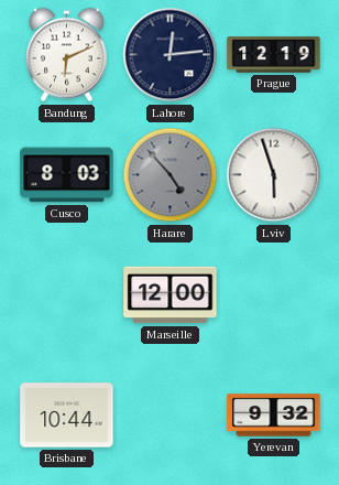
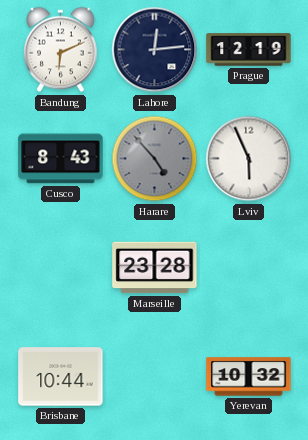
Cusco: 8:03 -> 8:43 (61, 159)
Lviv: 5:57 -> 5:56 (249, 159)
Marseille: 12:00 -> 23:28 (155, 268)
Yerevan: 9:32 -> 10:32 (249, 377)
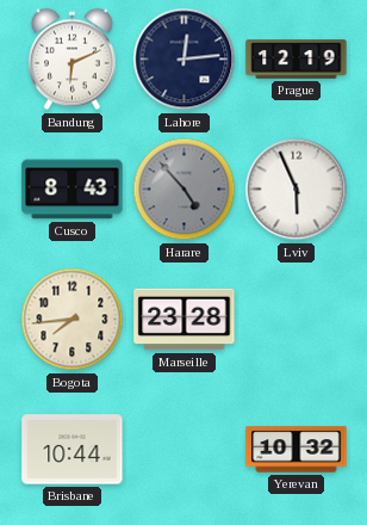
Bogota: none -> 7:44 (73, 320)
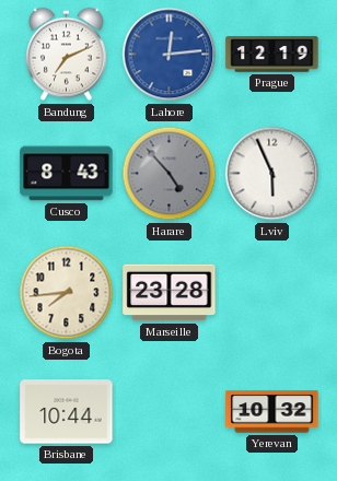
Bandung: 6:11 -> 7:11 (67, 55)
Lahore dial: navy -> blue (170, 55)
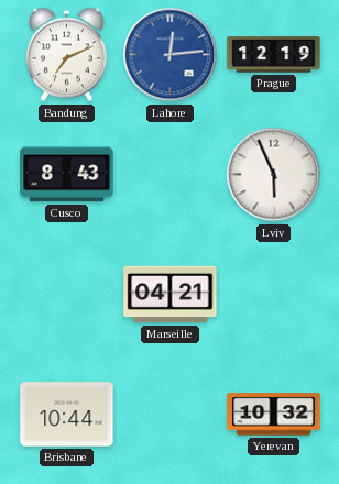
Harare: 4:53 -> none (170, 174)
Bogota: 7:44 -> none (67, 293)
Marseille: 23:28 -> 04:21 (171, 295)
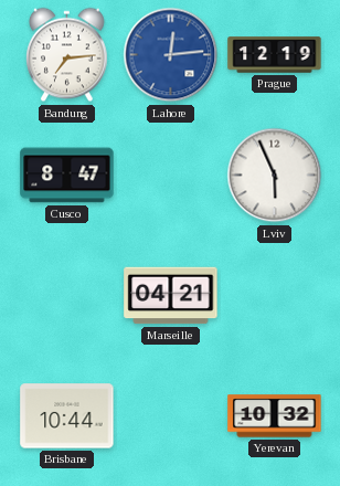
Bandung: 7:11 -> 7:14 (67, 55)
Cusco: 8:43 -> 8:47 (67, 176)
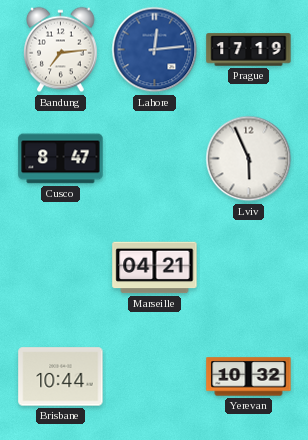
Prague: 12:19 -> 17:19 (249, 50)
